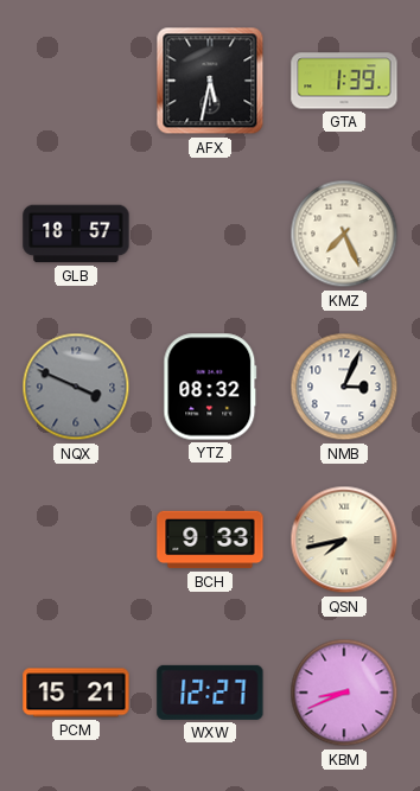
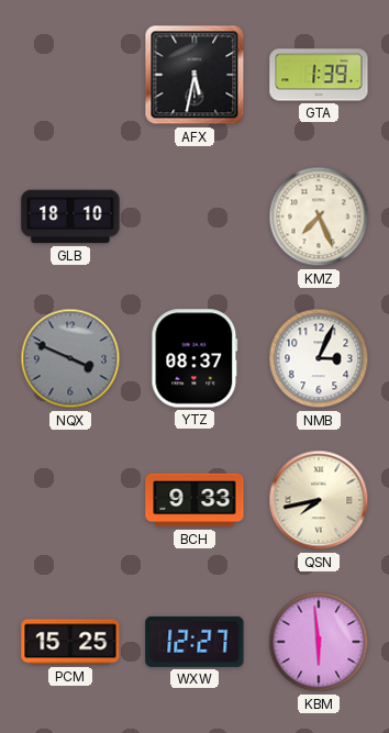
GLB: 18:57 -> 18:10 (70, 216)
YTZ: 08:32 -> 08:37 (194, 358)
PCM: 15:21 -> 15:25 (70, 642)
KBM: 8:41 -> 5:59 (319, 642)
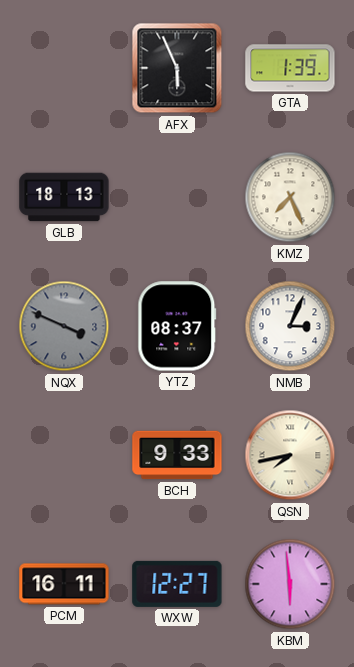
AFX: 5:32 -> 5:56 (177, 68)
GLB: 18:10 -> 18:13 (64, 197)
PCM: 15:25 -> 16:11 (64, 584)
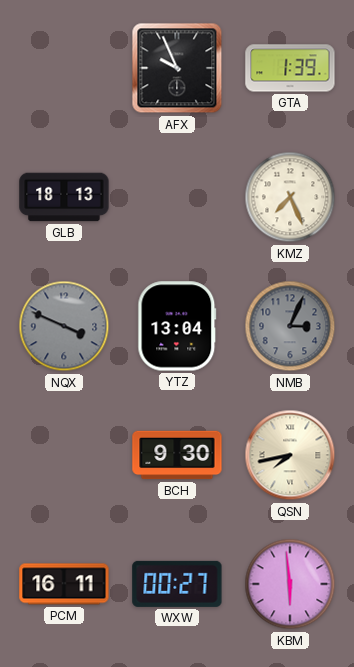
AFX: 5:56 -> 9:56 (177, 68)
YTZ: 08:37 -> 13:04 (177, 326)
NMB dial: white -> grey (290, 326)
BCH: 9:33 -> 9:30 (177, 455)
WXW: 12:27 -> 00:27 (177, 584)
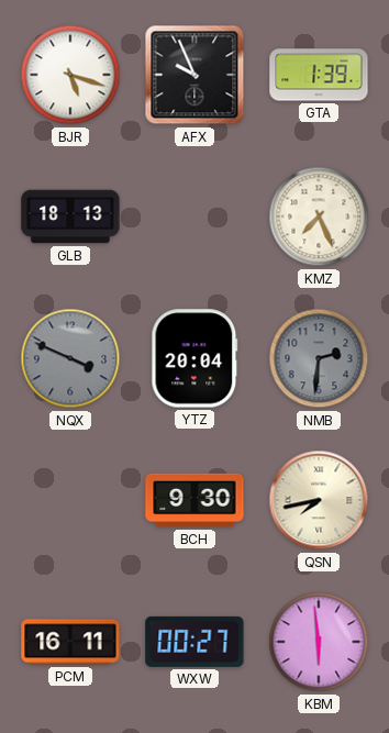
BJR: none -> 5:18 (70, 75)
YTZ: 13:04 -> 20:04 (194, 358)
NMB: 3:04 -> 2:31 (319, 358)
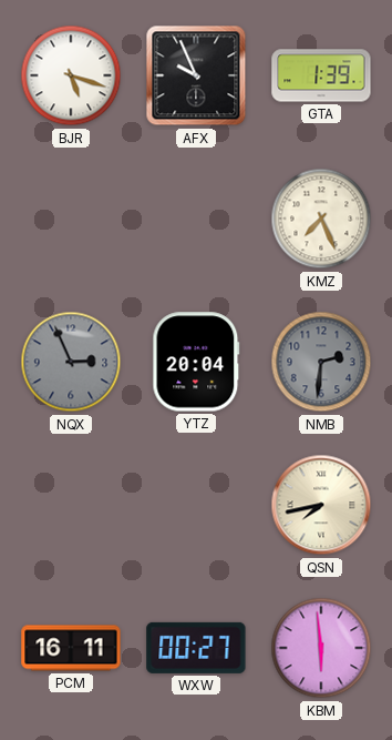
GLB: 18:13 -> none (70, 216)
NQX: 3:49 -> 2:56 (71, 362)
BCH: 9:30 -> none (194, 500)
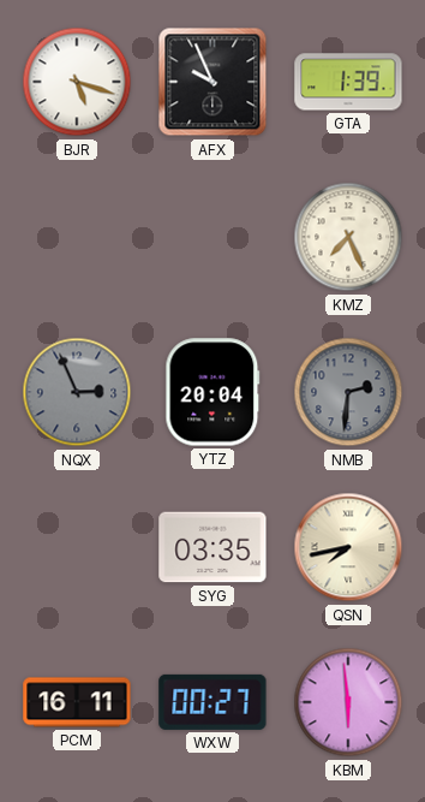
SYG: none -> 03:35 (212, 547)
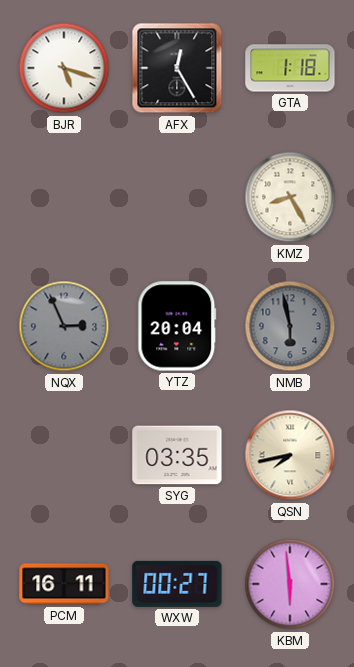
AFX: 9:56 -> 12:25 (177, 68)
GTA: 1:39 -> 1:18 (290, 68)
KMZ: 7:26 -> 8:25 (290, 197)
NMB: 2:31 -> 5:58 (290, 326)
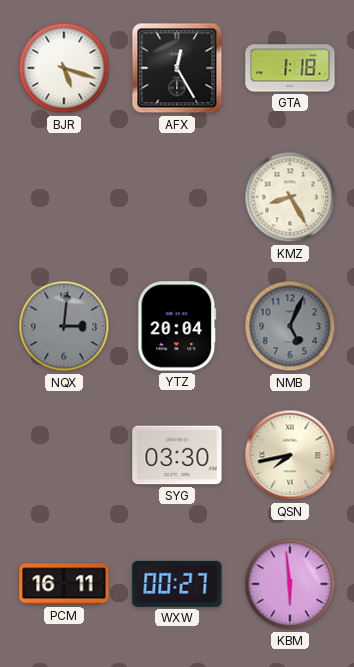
NQX: 2:56 -> 3:01 (64, 326)
NMB: 5:58 -> 5:04 (290, 326)
SYG: 03:35 -> 03:30 (177, 455)
